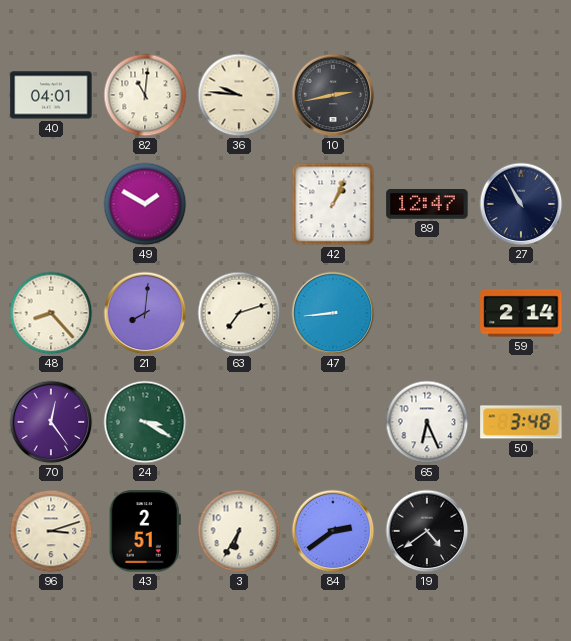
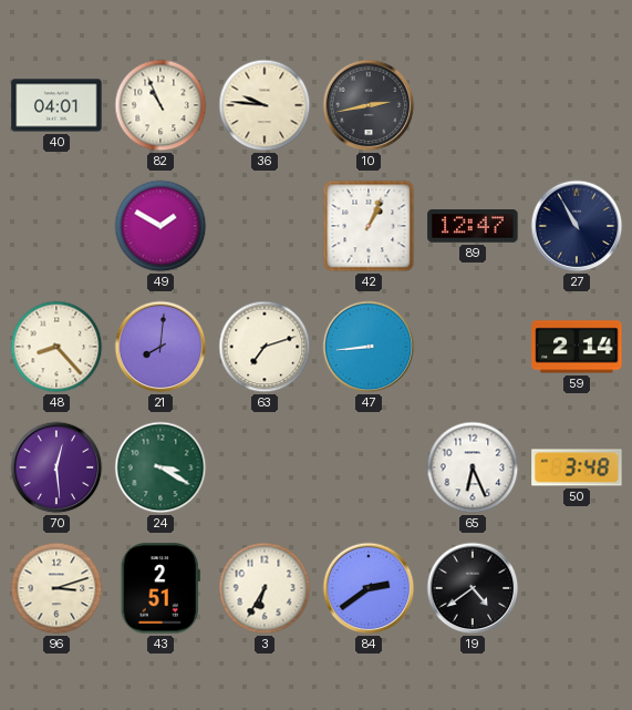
82: 11:01 -> 10:56 (160, 105)
70: 12:24 -> 12:29 (56, 467)
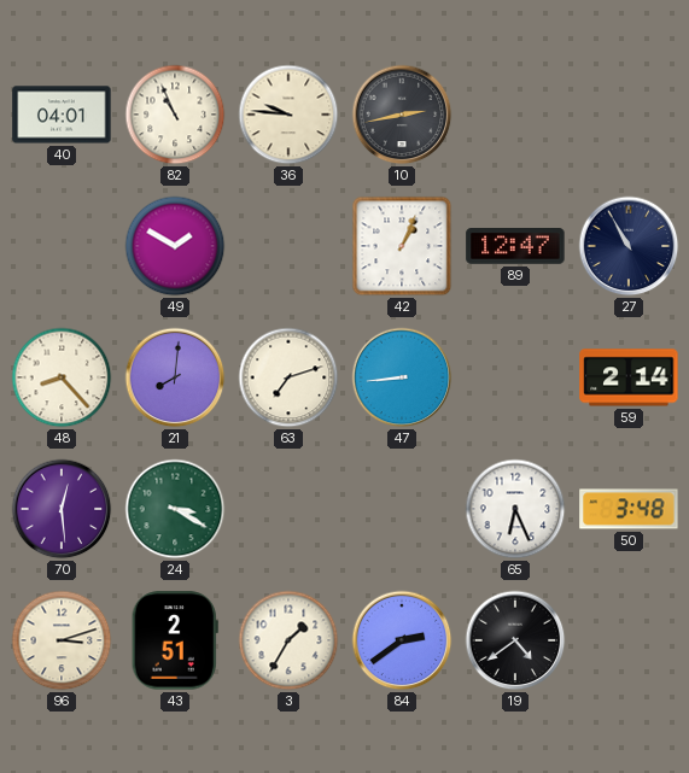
3: 6:35 -> 1:35 (288, 640)
